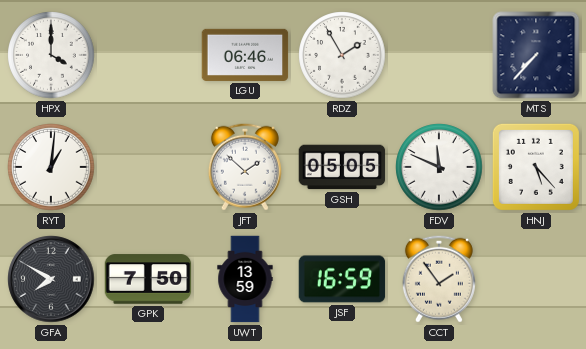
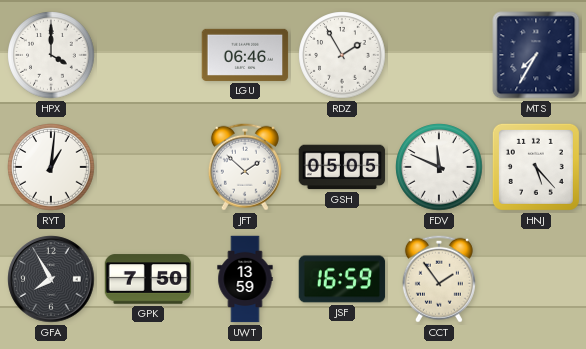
MTS: 7:37 -> 7:35 (536, 55)
GFA: 7:50 -> 7:55 (51, 279)
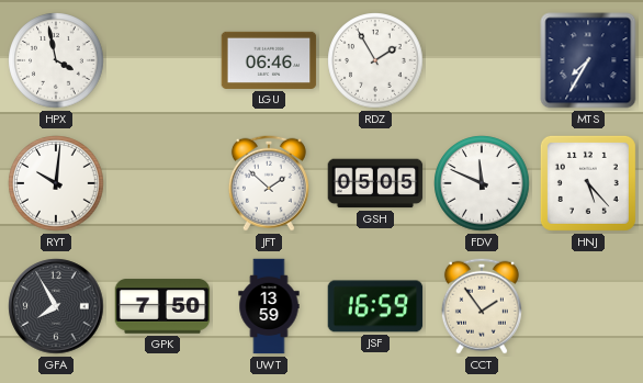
HPX: 4:00 -> 3:58 (56, 60)
RYT: 1:01 -> 10:01 (56, 183)
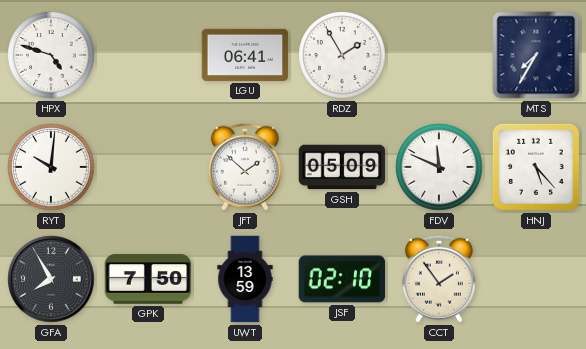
HPX: 3:58 -> 4:48 (51, 55)
LGU: 06:46 -> 06:41 (245, 55)
GSH: 05:05 -> 05:09 (342, 167)
JSF: 16:59 -> 02:10 (342, 279)
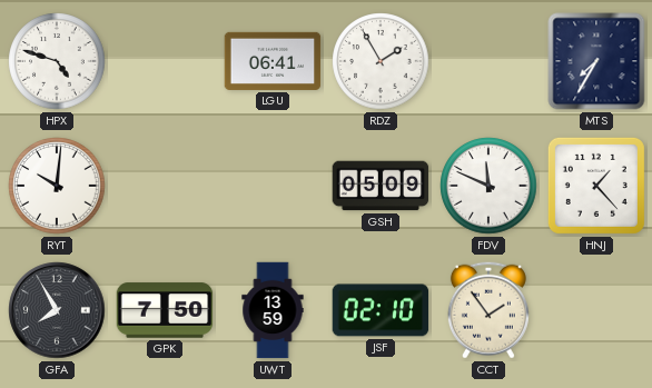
JFT: 1:52 -> none (245, 167)
HNJ: 5:23 -> 1:23 (596, 186)
